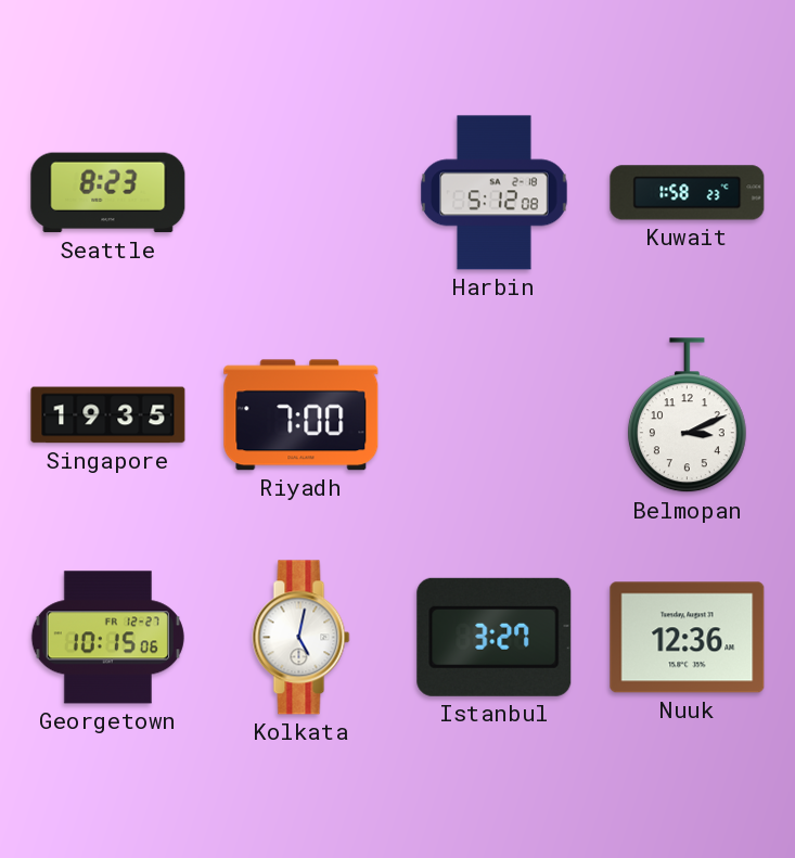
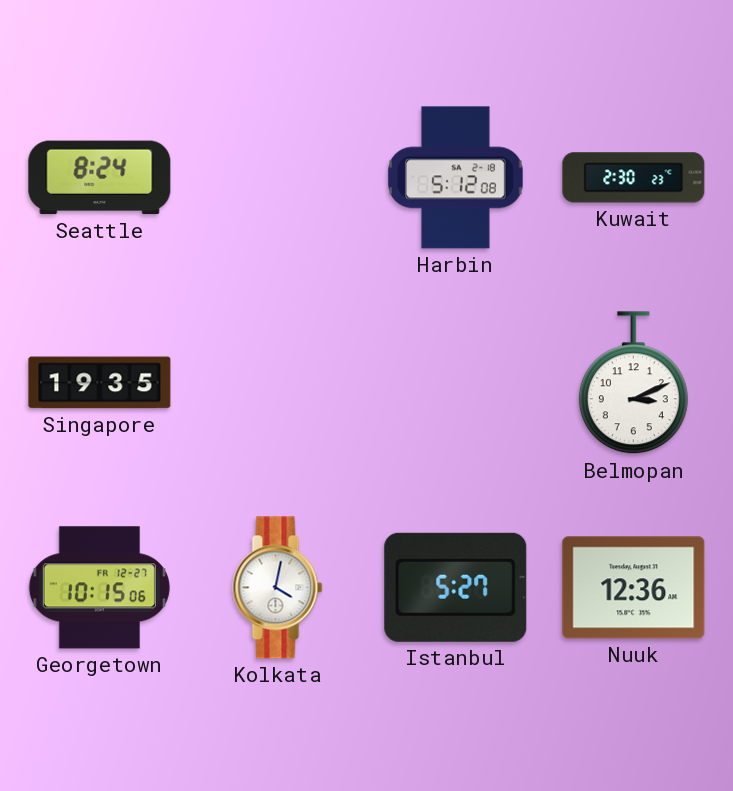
Seattle: 8:23 -> 8:24 (100, 178)
Kuwait: 1:58 -> 2:30 (634, 178)
Riyadh: 7:00 -> none (302, 415)
Kolkata: 5:02 -> 4:02 (278, 588)
Istanbul: 3:27 -> 5:27 (456, 587)
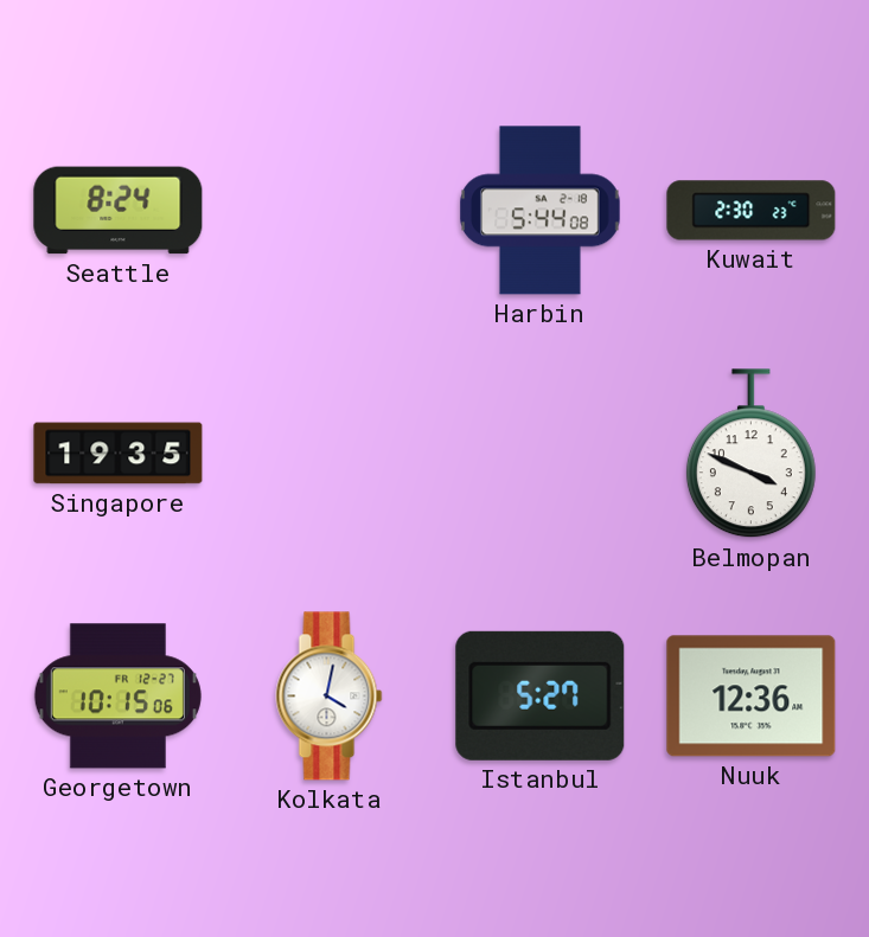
Harbin: 5:12 -> 5:44 (541, 211)
Belmopan: 3:11 -> 3:49 (750, 454)
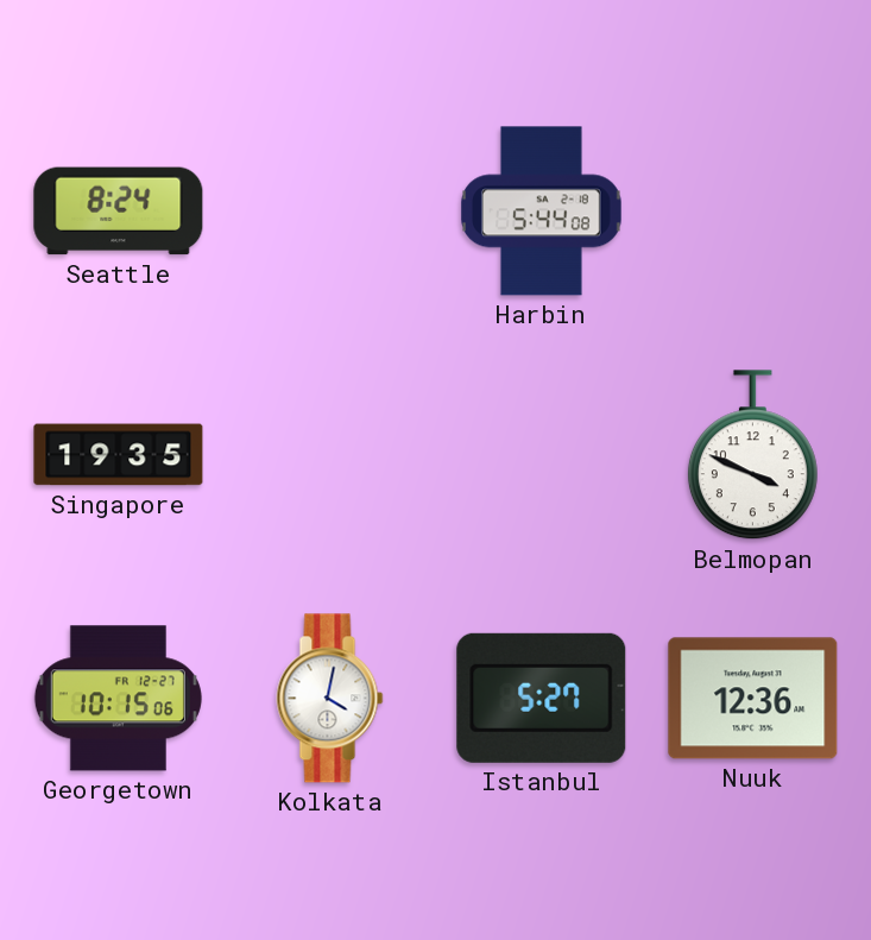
Kuwait: 2:30 -> none (752, 211)
